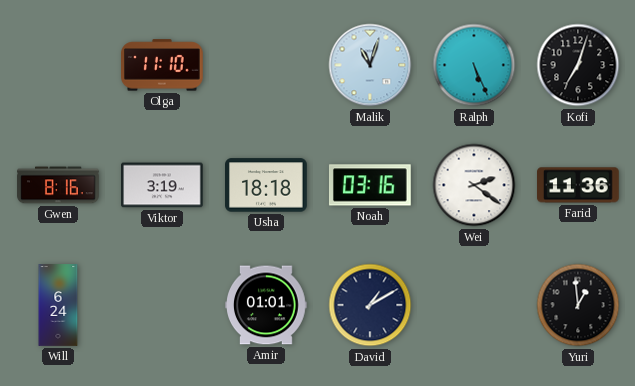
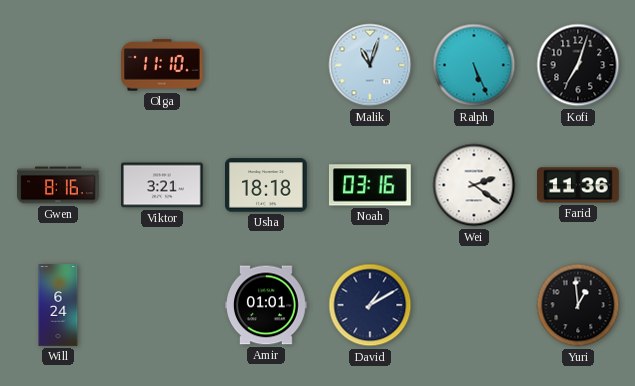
Viktor: 3:19 -> 3:21 (163, 185)
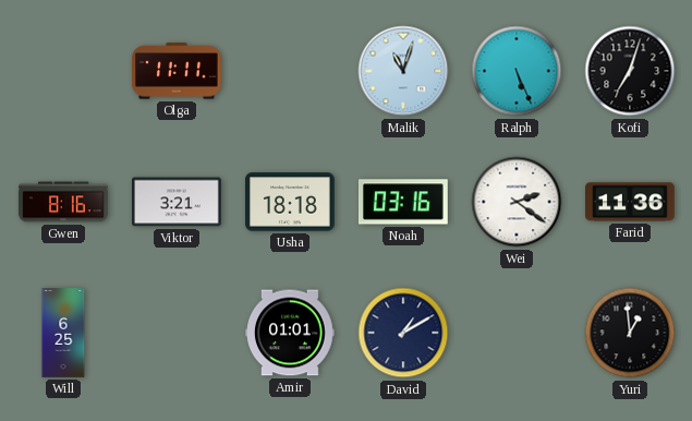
Olga: 11:10 -> 11:11 (178, 71)
Will: 6:24 -> 6:25 (63, 333)
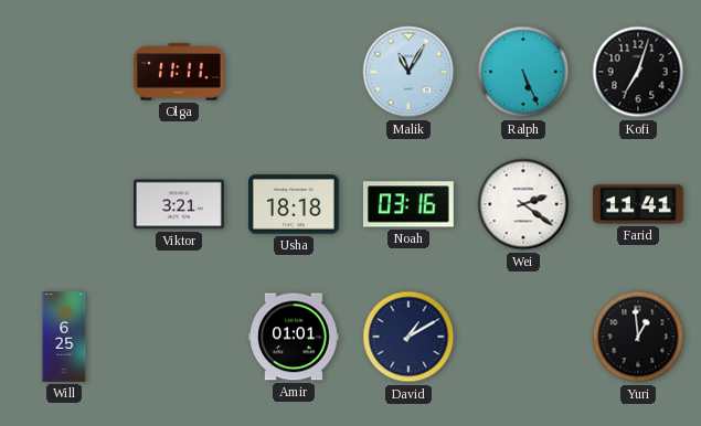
Malik: 11:03 -> 11:05 (408, 72)
Gwen: 8:16 -> none (63, 202)
Farid: 11:36 -> 11:41 (639, 204)
